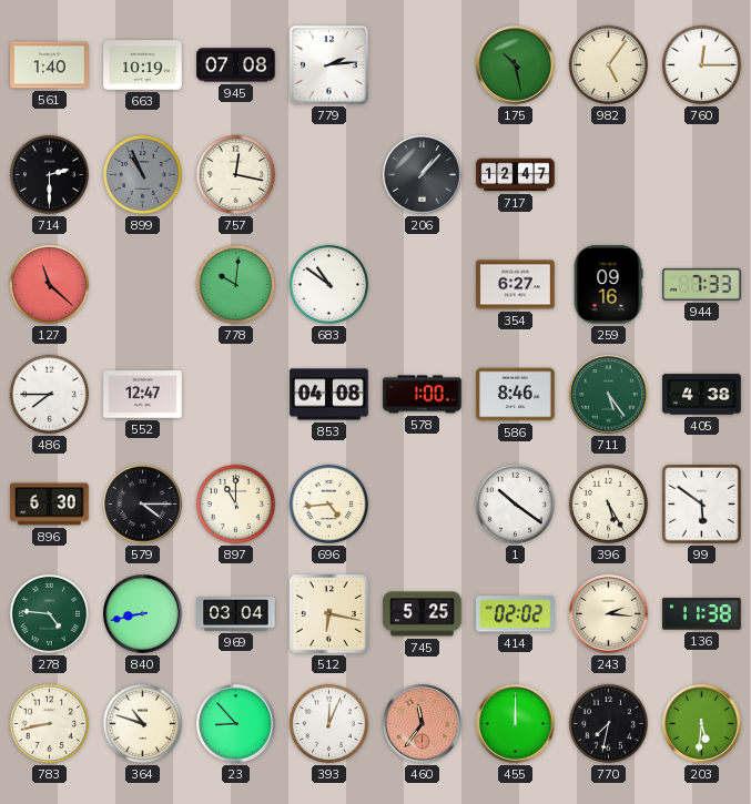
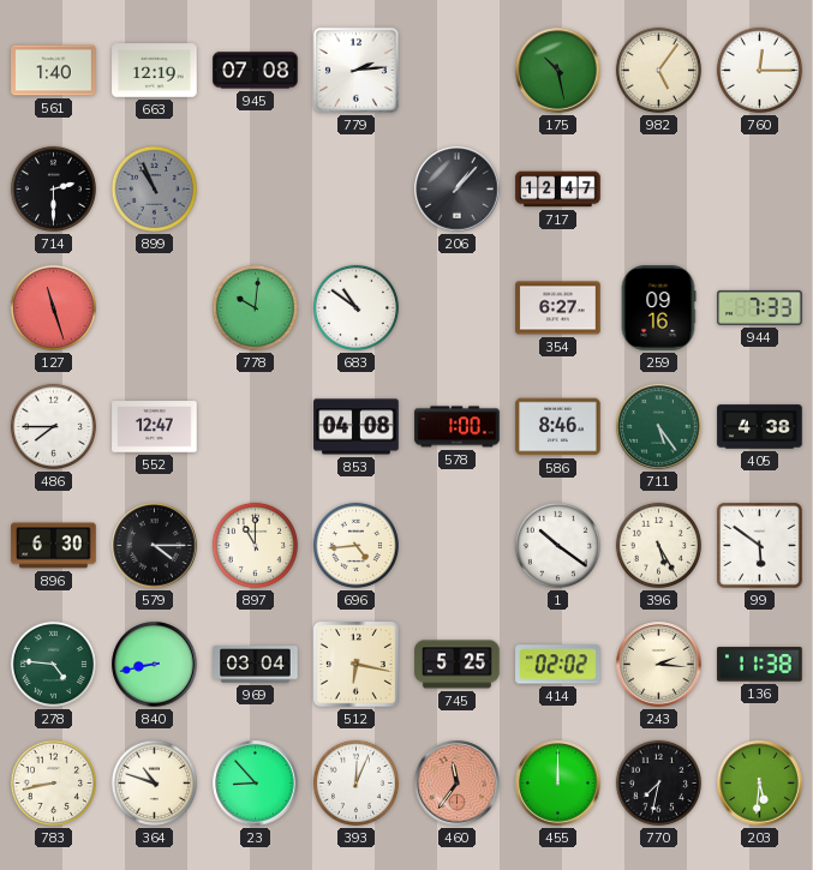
663: 10:19 -> 12:19 (155, 71)
757: 12:17 -> none (235, 174)
127: 11:22 -> 11:27 (53, 307)
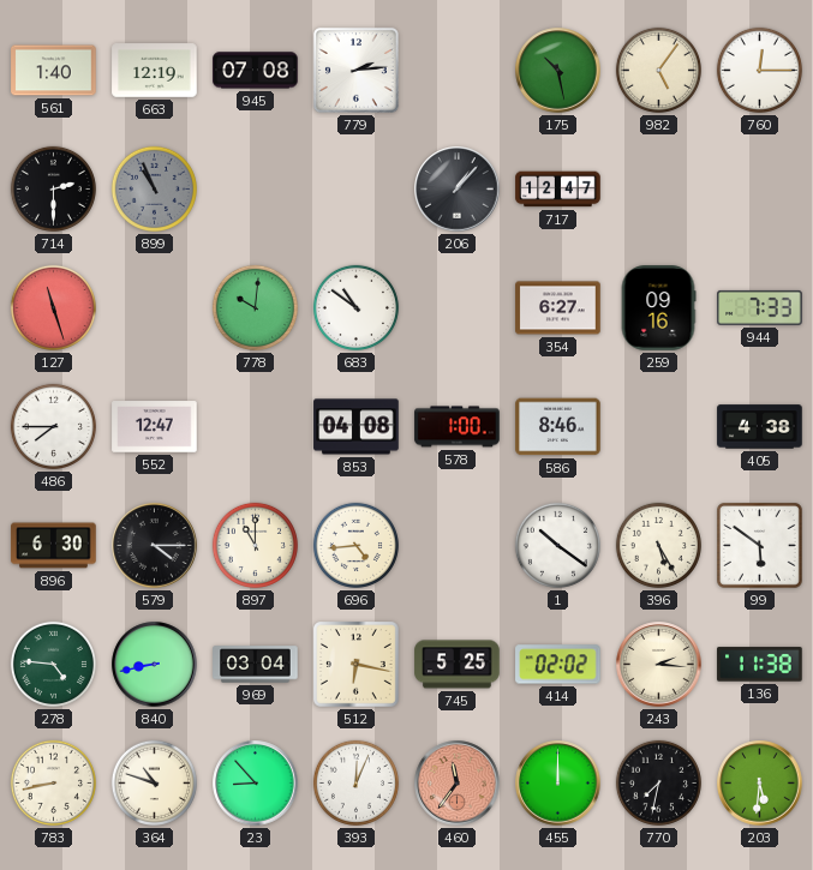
711: 5:24 -> none (659, 427)
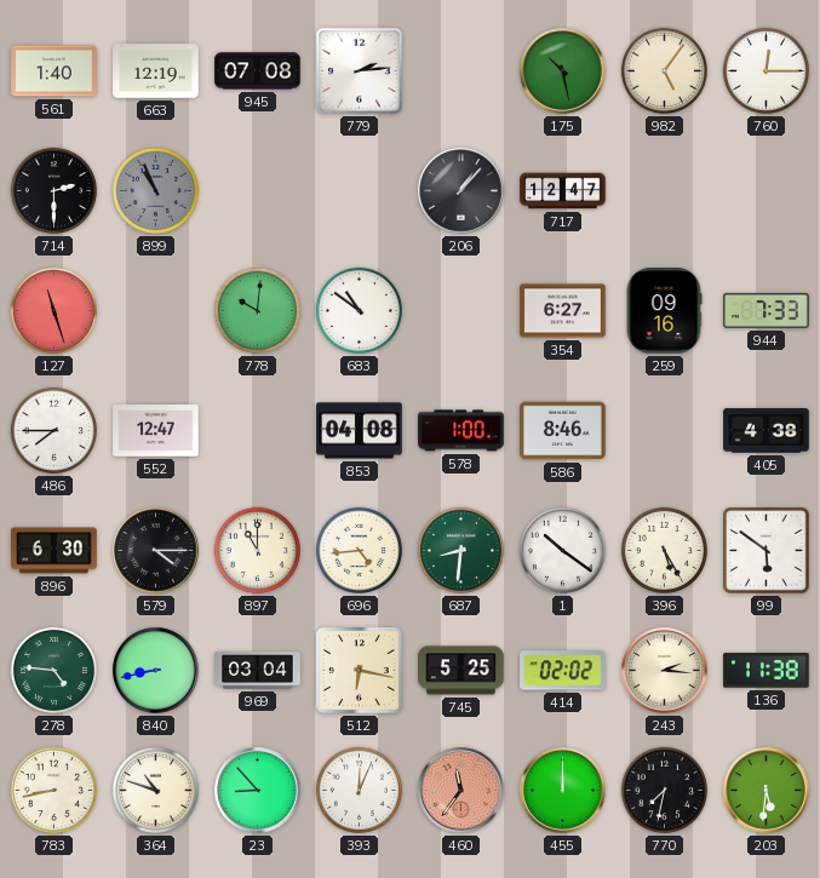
687: none -> 8:31 (460, 550)
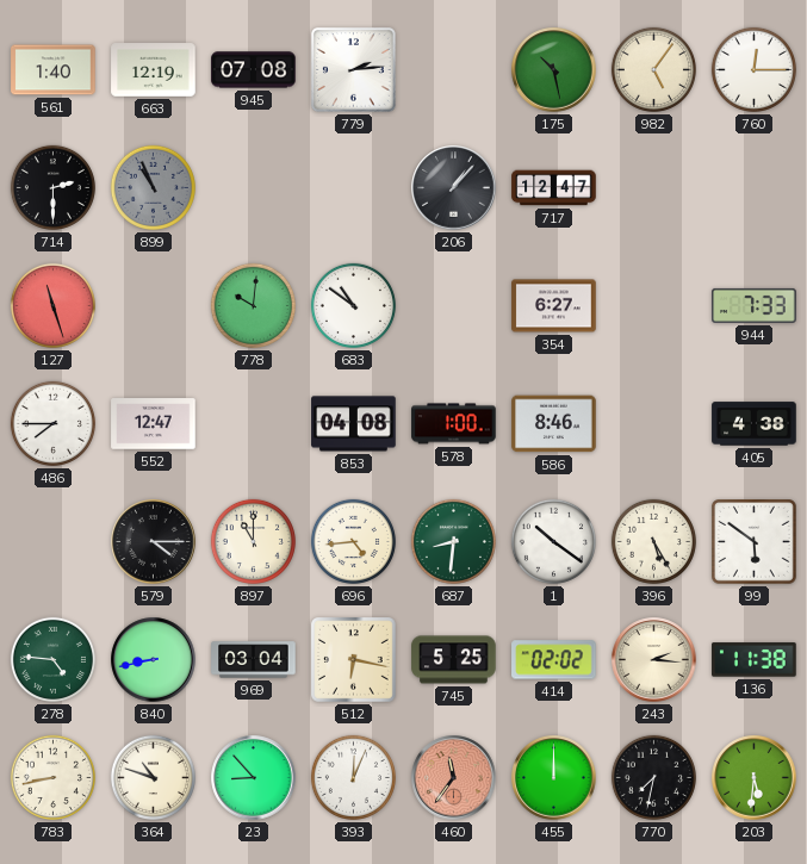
259: 09:16 -> none (664, 311)
896: 6:30 -> none (55, 551)
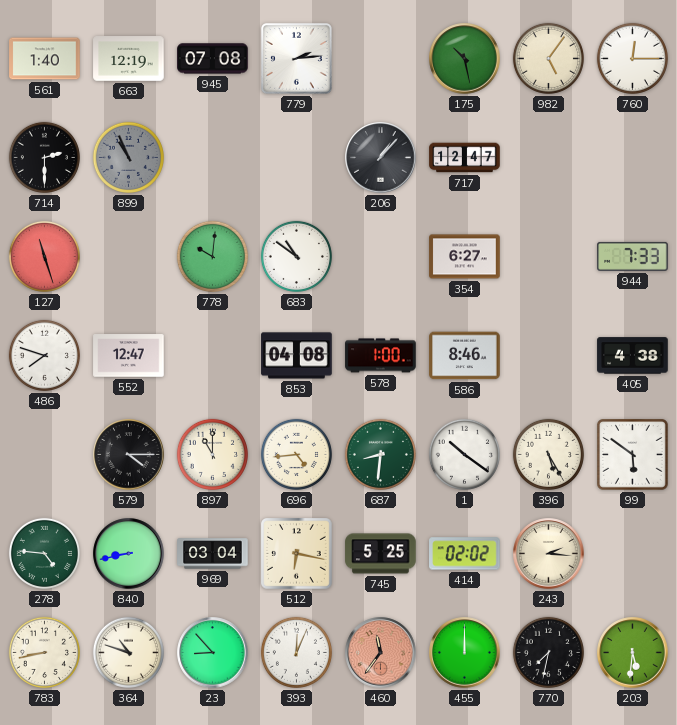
486: 7:45 -> 7:48 (44, 355)
136: 11:38 -> none (755, 660)
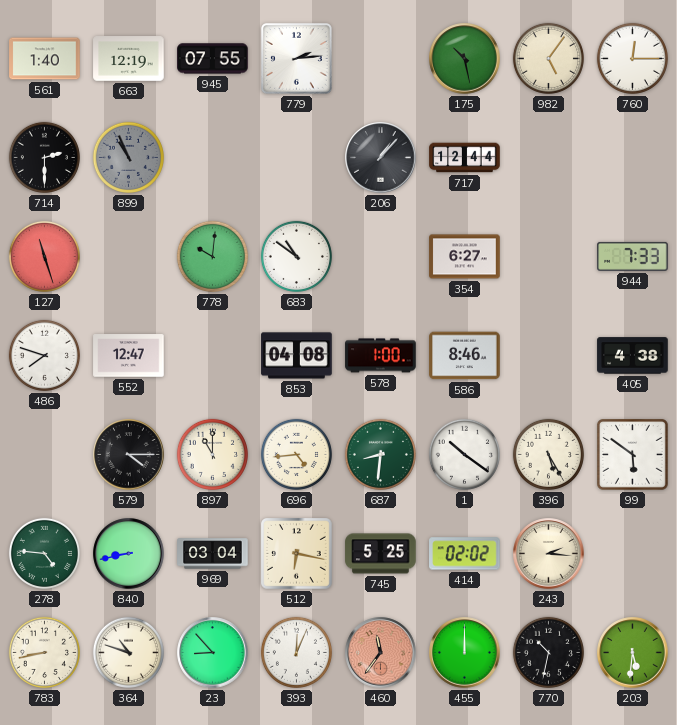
945: 07:08 -> 07:55 (213, 59)
717: 12:47 -> 12:44 (465, 158)
770: 7:32 -> 10:32 (548, 652)
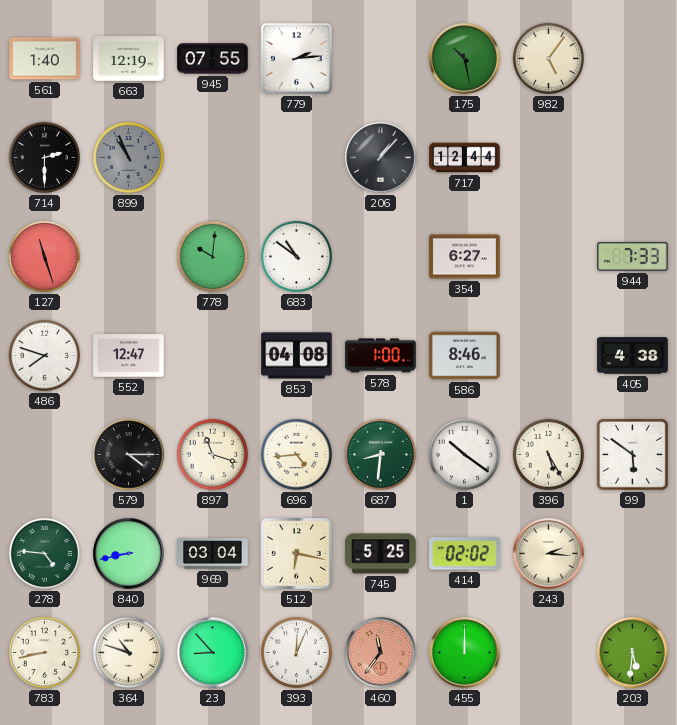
760: 12:15 -> none (632, 58)
897: 11:00 -> 11:18 (212, 454)
770: 10:32 -> none (548, 652)
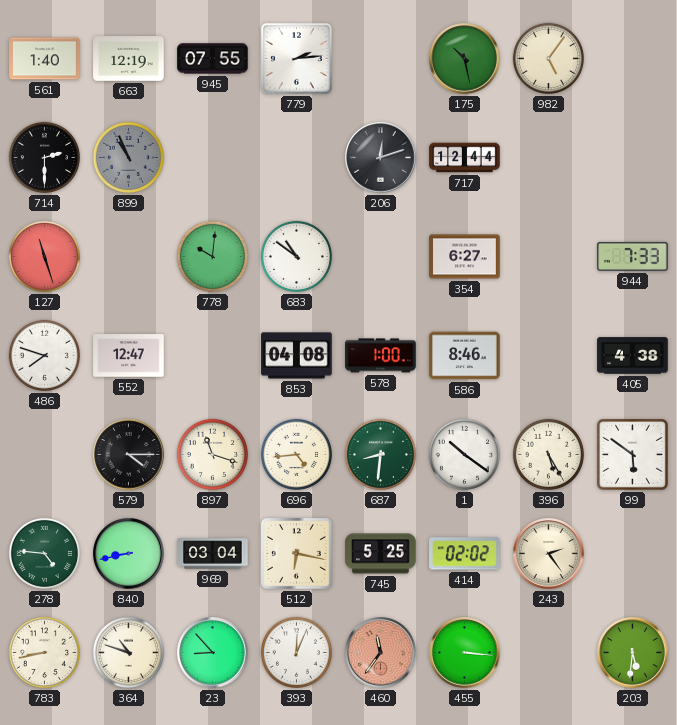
206: 1:07 -> 12:12 (381, 158)
243: 2:16 -> 2:24 (549, 554)
455: 12:00 -> 3:16 (465, 653)
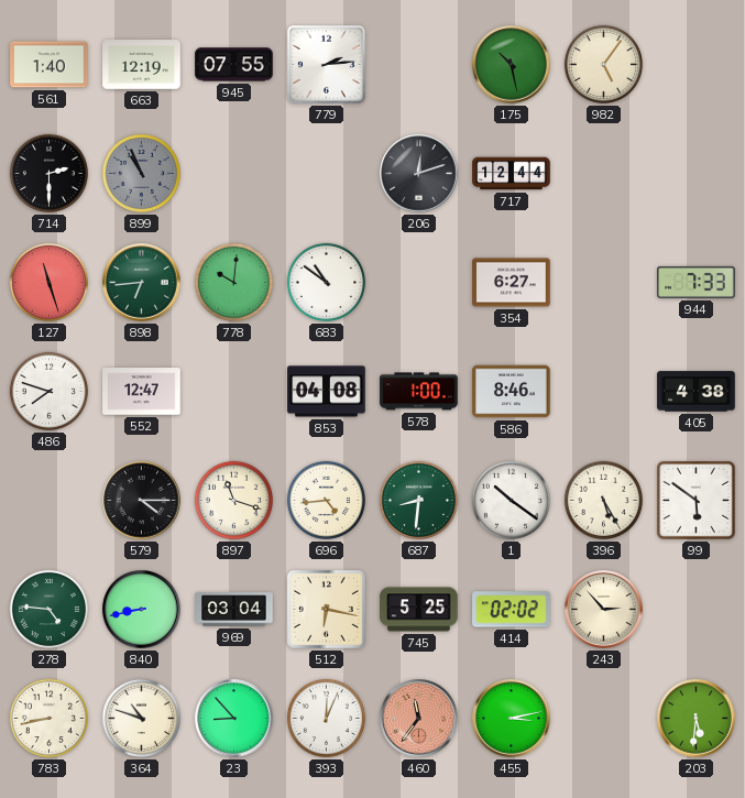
898: none -> 6:44 (142, 283)
243: 2:24 -> 2:53 (604, 610)
455: 3:16 -> 3:13 (512, 719)
